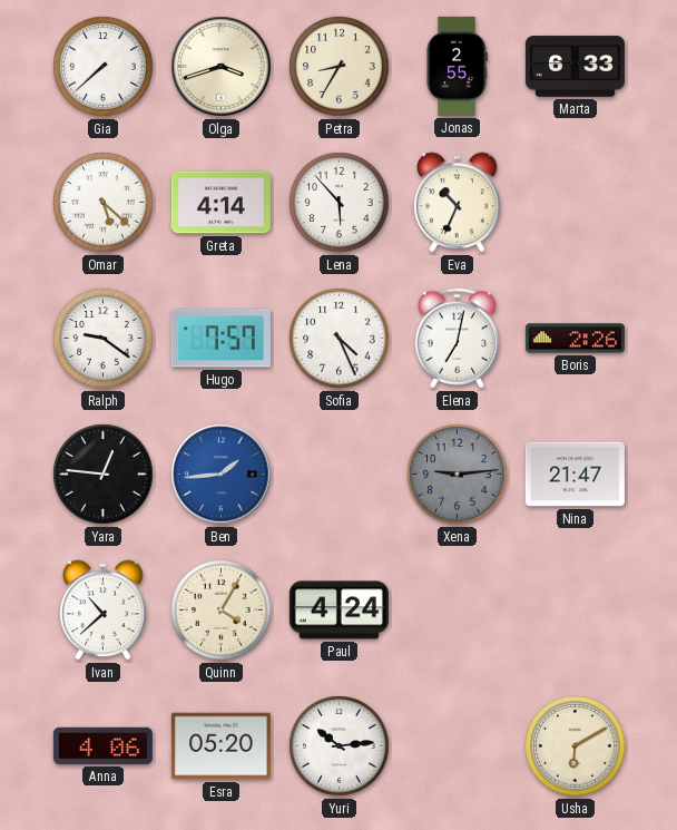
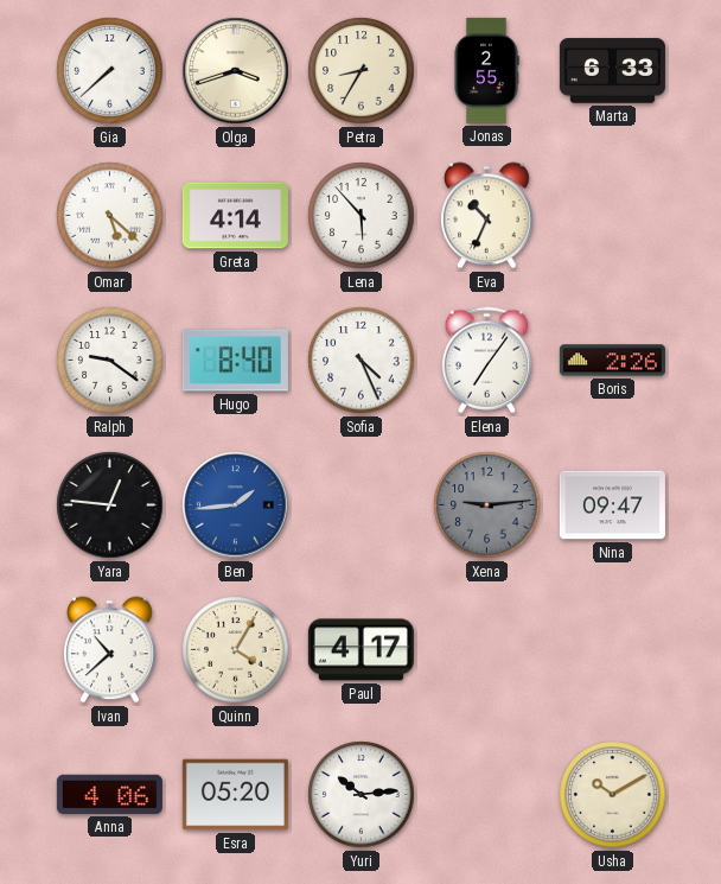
Hugo: 7:57 -> 8:40 (235, 361)
Elena: 7:02 -> 7:06 (487, 361)
Nina: 21:47 -> 09:47 (612, 505)
Paul: 4:24 -> 4:17 (360, 650)
Usha: 6:10 -> 10:10 (613, 795)
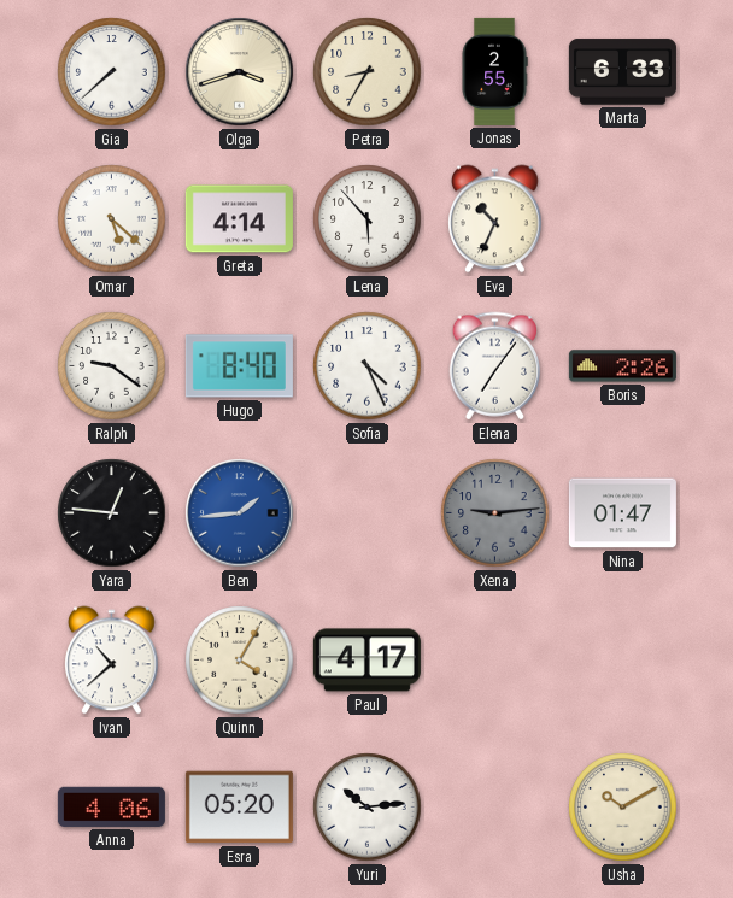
Nina: 09:47 -> 01:47 (622, 513)
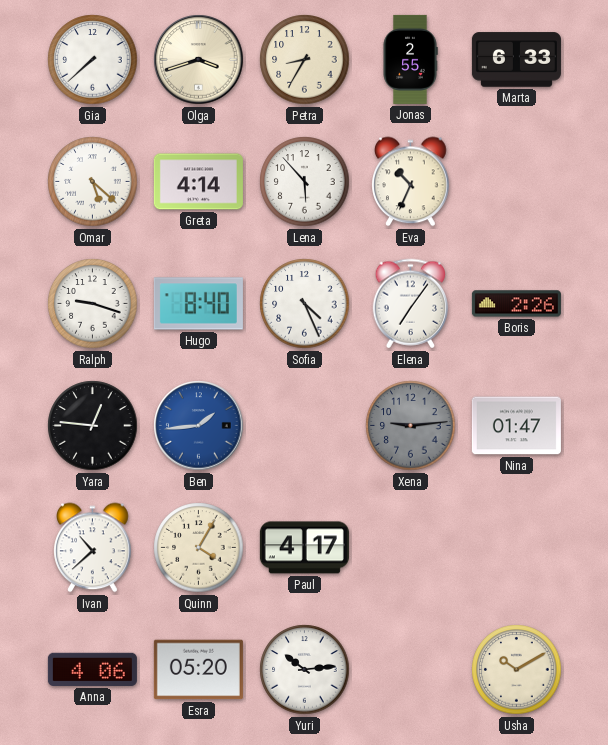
Ralph: 9:21 -> 9:18 (93, 304)
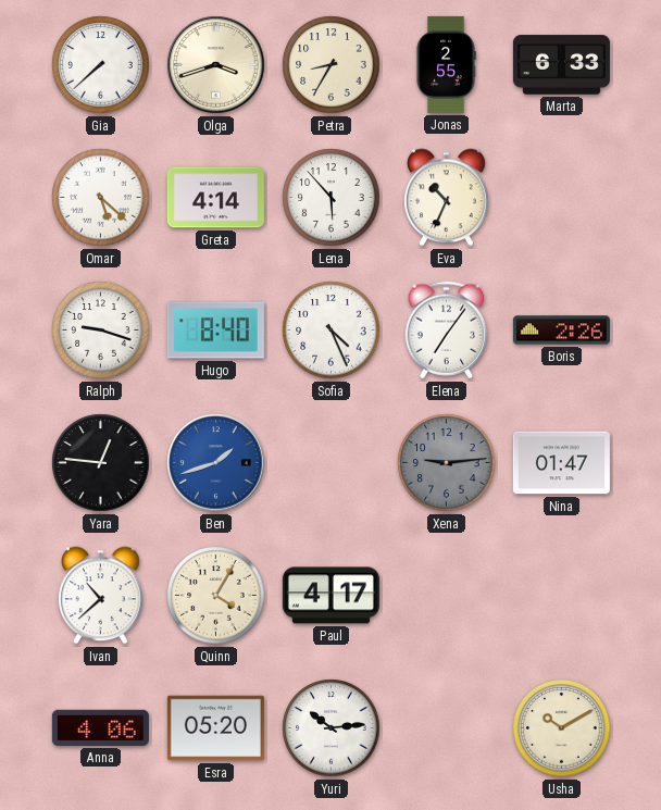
Ben: 1:44 -> 1:42 (216, 463)
